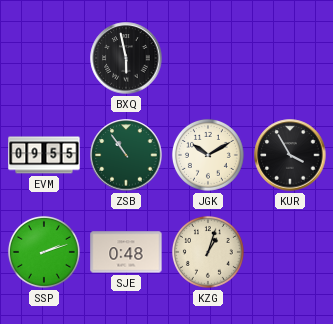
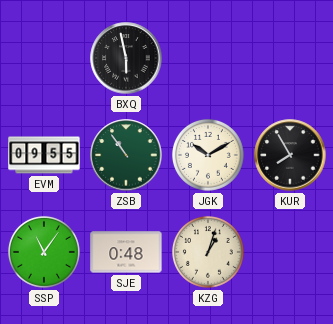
KUR: 3:55 -> 7:55 (290, 155)
SSP: 2:12 -> 11:06 (44, 252)
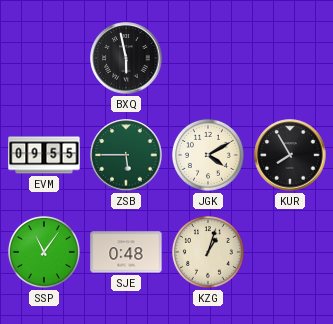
ZSB: 10:54 -> 5:45 (126, 155)
JGK: 10:10 -> 4:10 (208, 155)
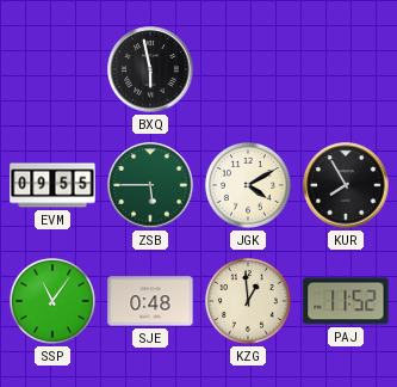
KZG: 1:03 -> 12:59 (248, 301)
PAJ: none -> 11:52 (346, 301)
